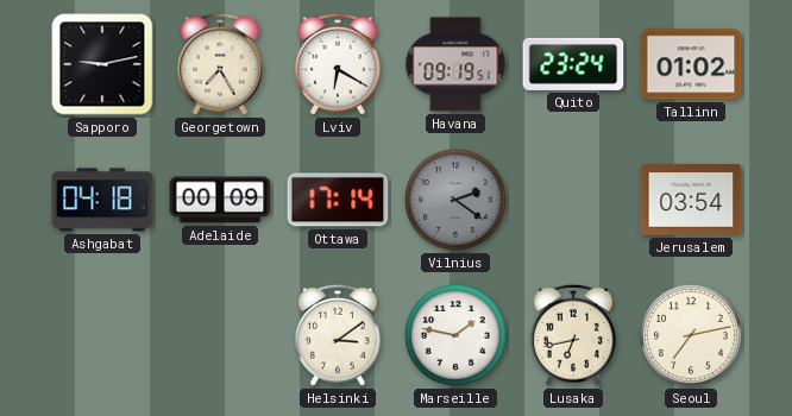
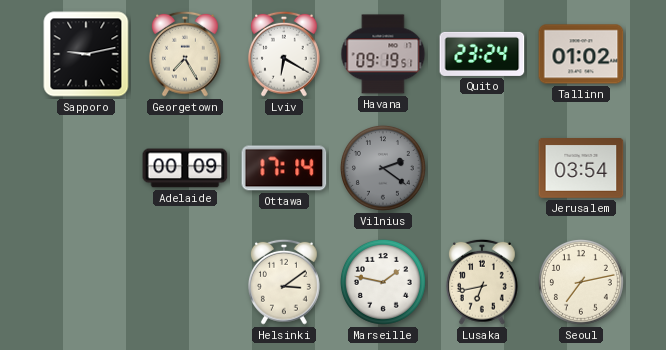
Ashgabat: 04:18 -> none (102, 200)
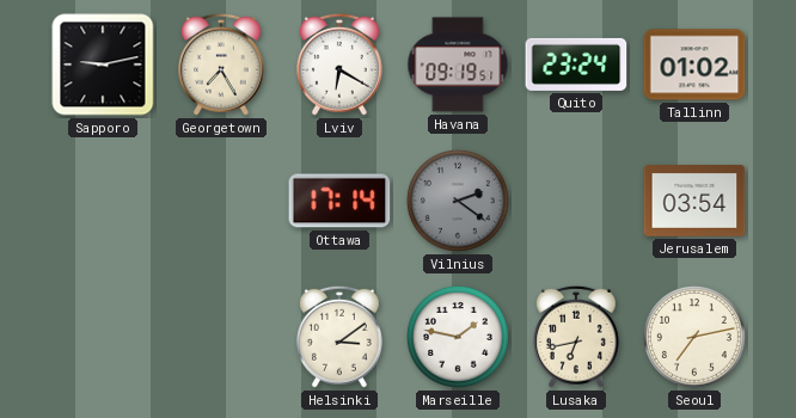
Adelaide: 00:09 -> none (185, 168)
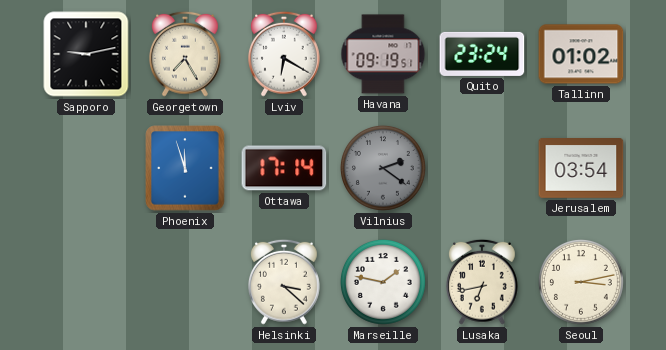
Phoenix: none -> 11:57 (185, 168)
Helsinki: 3:09 -> 3:22 (285, 282)
Seoul: 7:13 -> 3:13 (581, 282)
